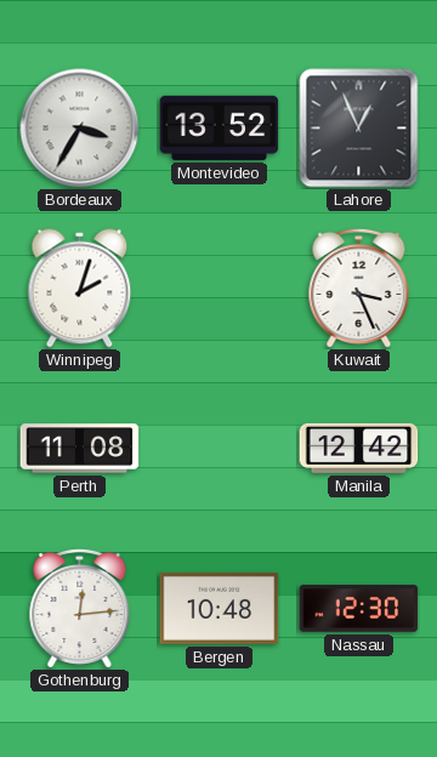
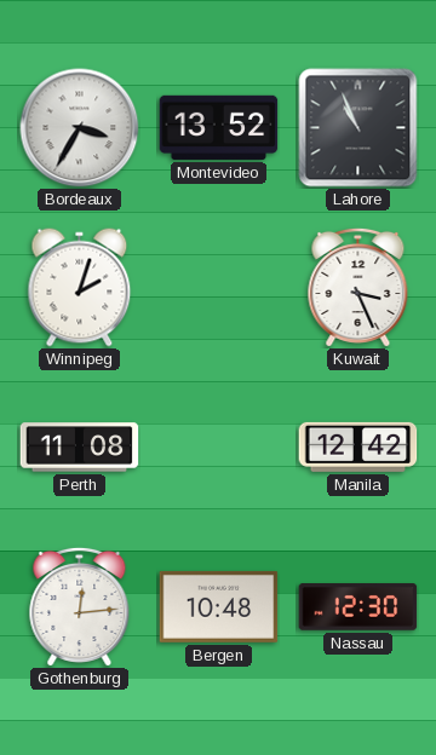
Lahore: 12:56 -> 10:56 (358, 128)
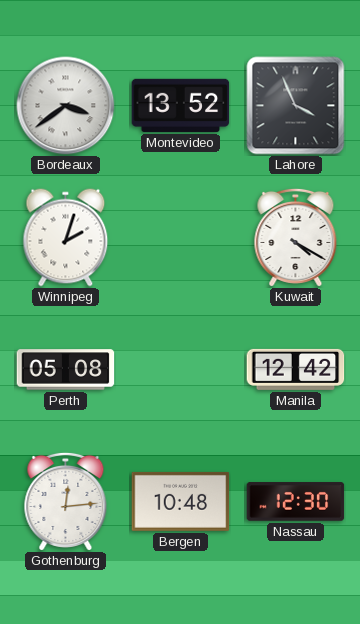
Bordeaux: 3:35 -> 3:39 (66, 106)
Lahore: 10:56 -> 3:56 (296, 106)
Kuwait: 3:26 -> 4:20 (296, 237)
Perth: 11:08 -> 05:08 (66, 370)
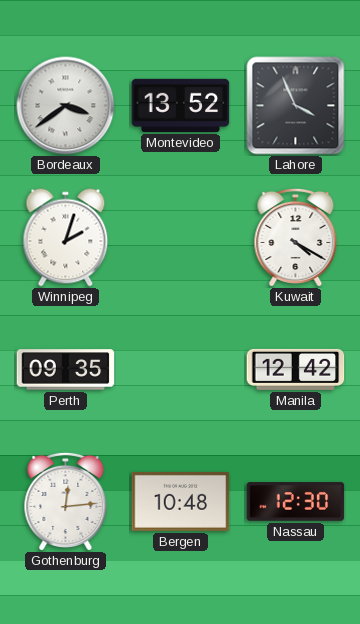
Perth: 05:08 -> 09:35 (66, 370)
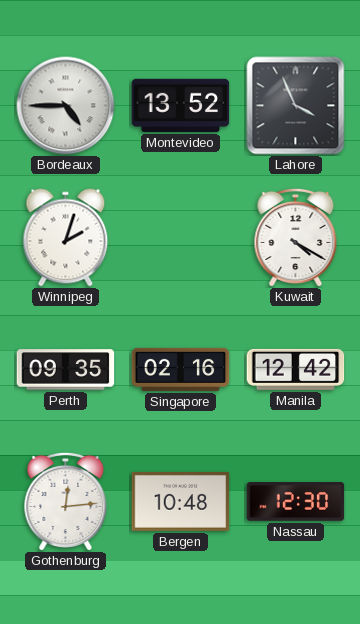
Bordeaux: 3:39 -> 4:45 (66, 106)
Singapore: none -> 02:16 (181, 369)
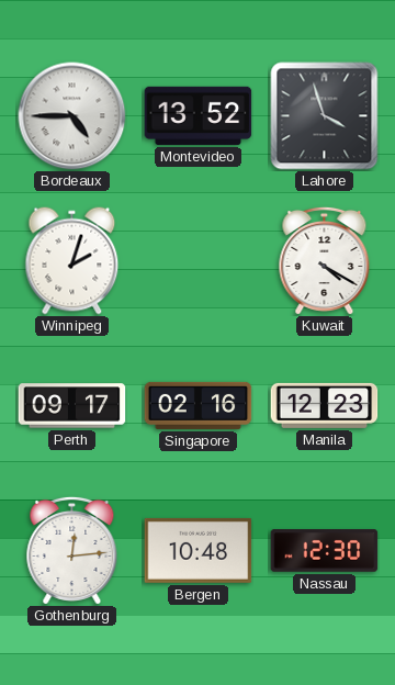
Lahore: 3:56 -> 3:57 (325, 116)
Perth: 09:35 -> 09:17 (72, 406)
Manila: 12:42 -> 12:23 (325, 405)
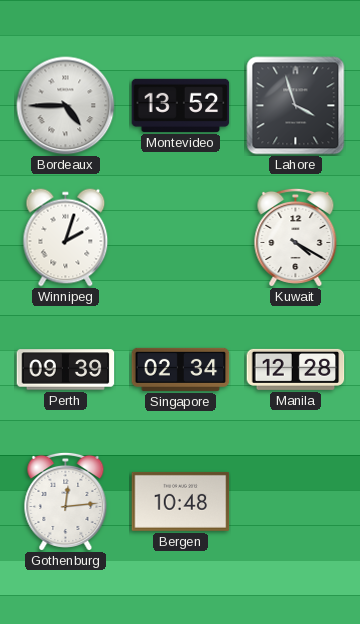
Perth: 09:17 -> 09:39 (66, 370)
Singapore: 02:16 -> 02:34 (181, 369)
Manila: 12:23 -> 12:28 (296, 369)
Nassau: 12:30 -> none (325, 551)
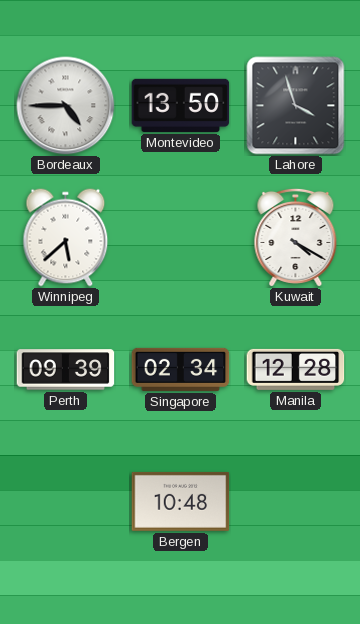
Montevideo: 13:52 -> 13:50 (181, 105)
Winnipeg: 2:03 -> 5:38 (66, 238)
Gothenburg: 12:14 -> none (66, 501)
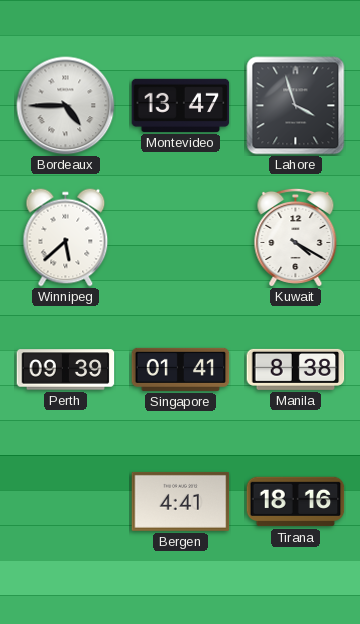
Montevideo: 13:50 -> 13:47 (181, 105)
Singapore: 02:34 -> 01:41 (181, 369)
Manila: 12:28 -> 8:38 (296, 369)
Bergen: 10:48 -> 4:41 (181, 501)
Tirana: none -> 18:16 (296, 502)
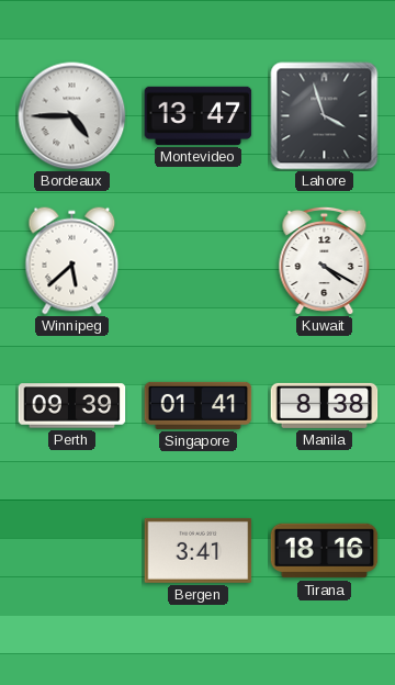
Bergen: 4:41 -> 3:41 (199, 550)
